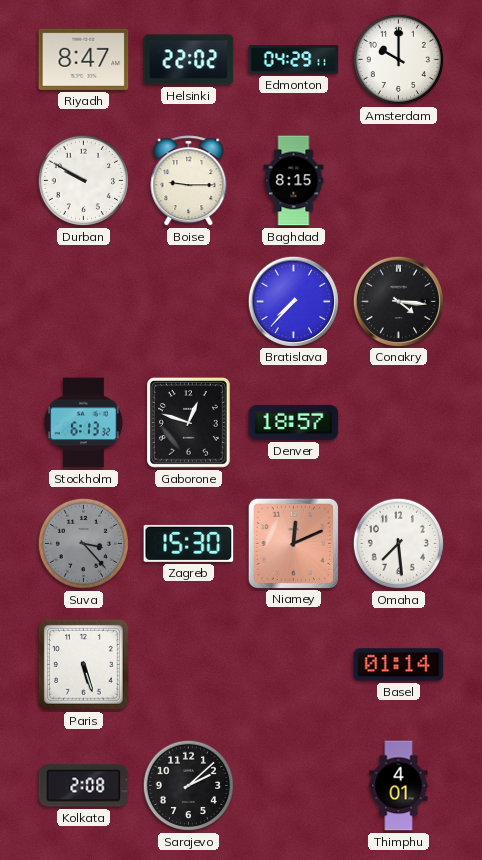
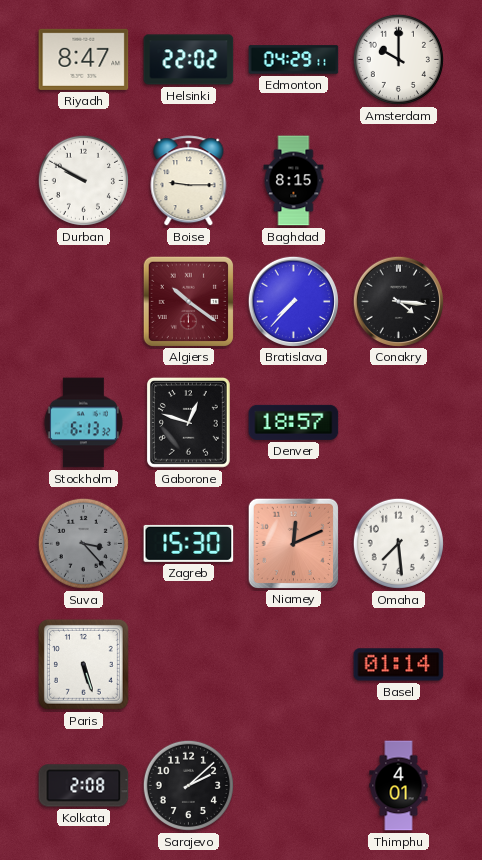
Algiers: none -> 10:21 (188, 301)
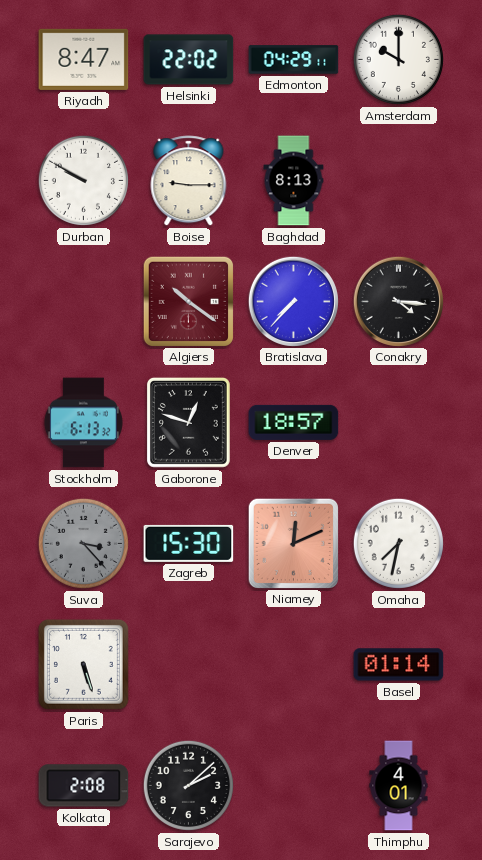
Baghdad: 8:15 -> 8:13 (294, 181)
Omaha: 7:29 -> 7:32 (398, 543)
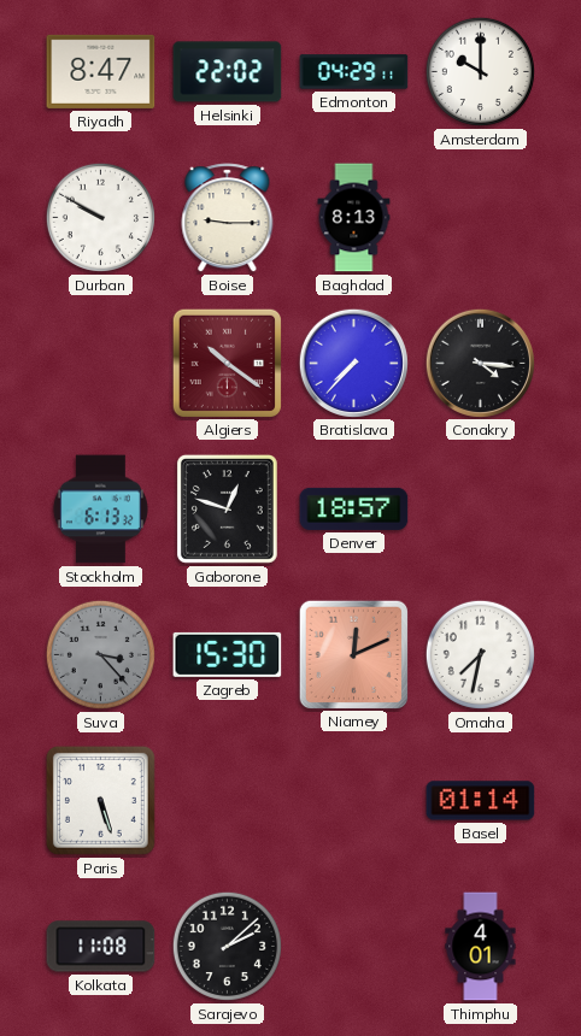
Kolkata: 2:08 -> 11:08 (101, 947)
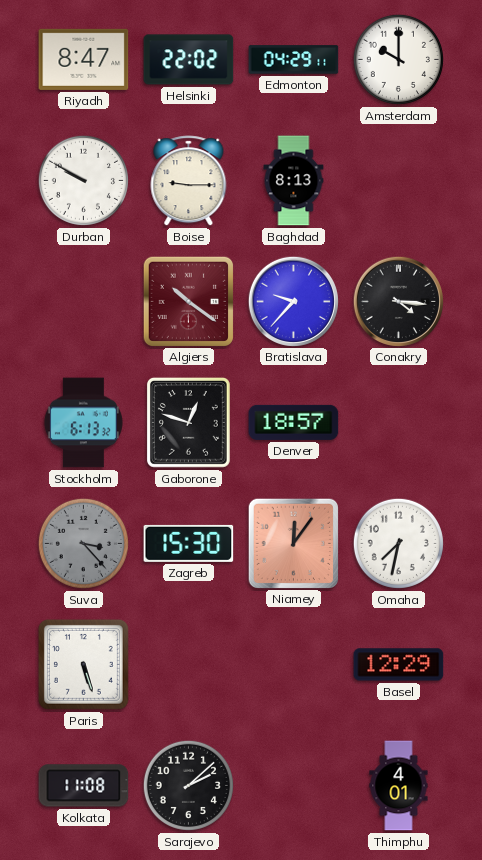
Bratislava: 7:37 -> 9:37 (293, 301)
Niamey: 12:11 -> 12:06 (293, 543)
Basel: 01:14 -> 12:29 (399, 665)
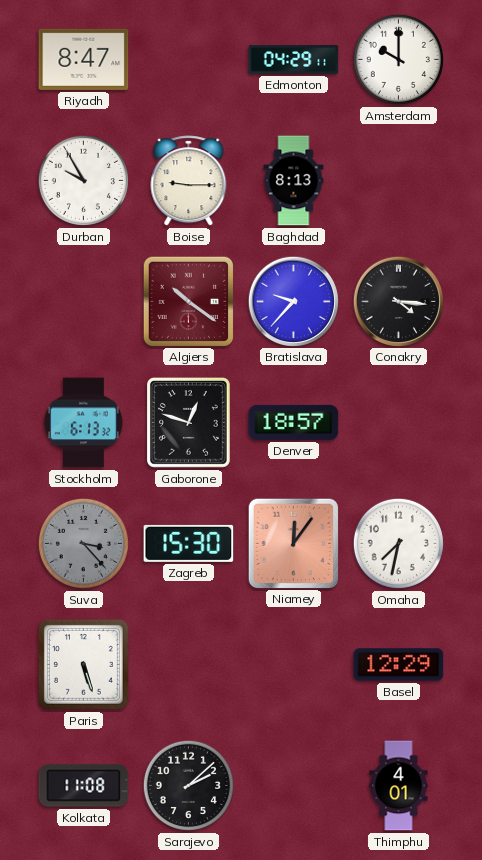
Helsinki: 22:02 -> none (189, 60)
Durban: 9:50 -> 9:55 (83, 180)
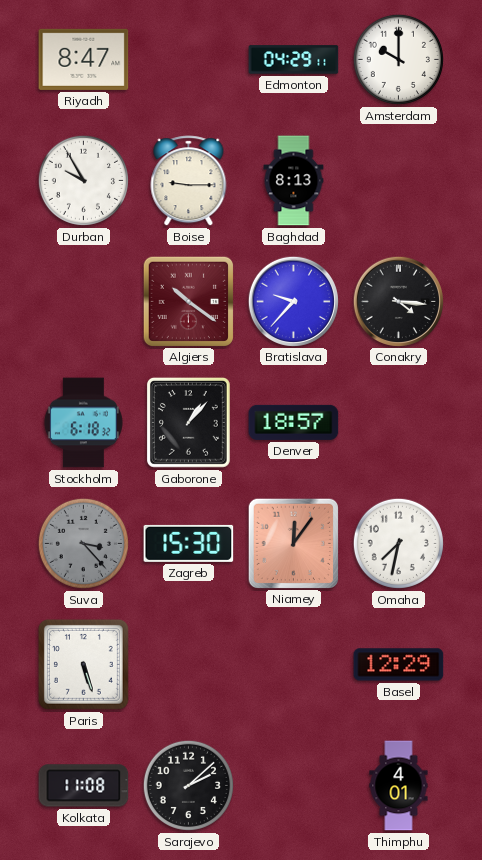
Stockholm: 6:13 -> 6:18 (83, 423)
Gaborone: 12:48 -> 1:07 (188, 422)
